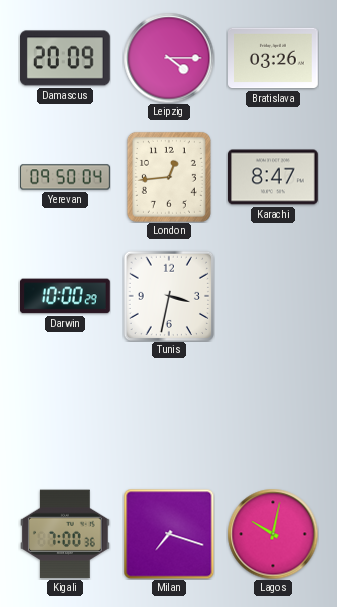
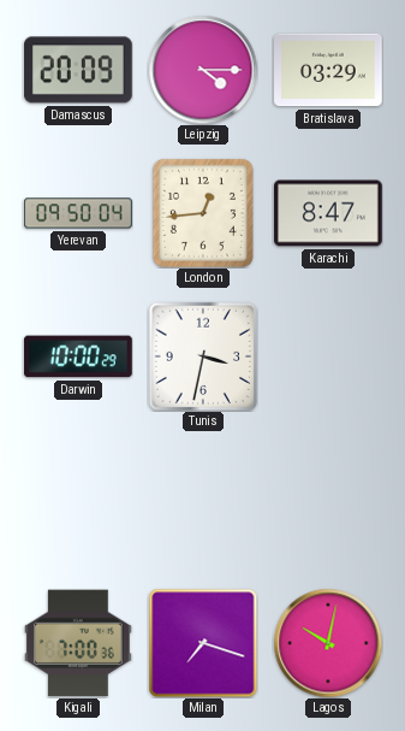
Bratislava: 03:26 -> 03:29 (329, 70)
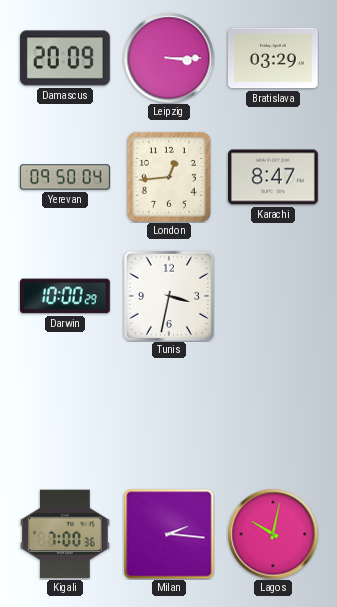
Leipzig: 4:15 -> 3:15 (169, 58)
Milan: 7:18 -> 2:16 (169, 534)
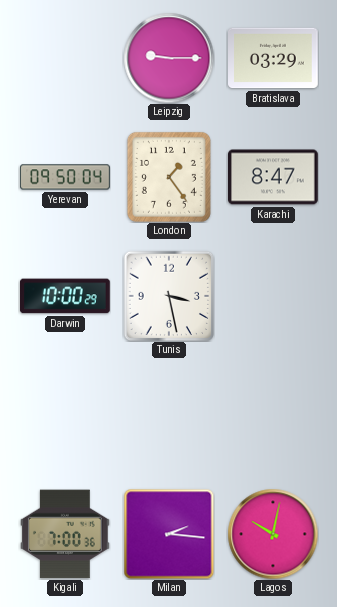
Damascus: 20:09 -> none (66, 58)
Leipzig: 3:15 -> 9:15 (169, 58)
London: 12:44 -> 1:24 (169, 177)
Tunis: 3:32 -> 3:28 (168, 295)
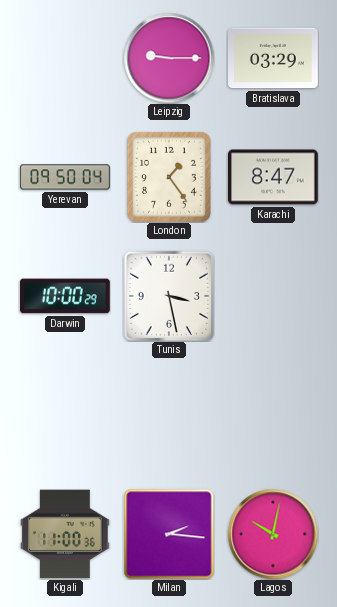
Kigali: 7:00 -> 11:00 (65, 534)
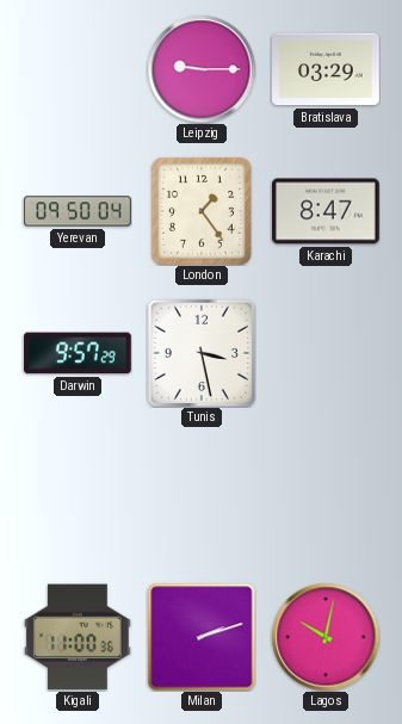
Darwin: 10:00 -> 9:57 (79, 353)
Milan: 2:16 -> 2:12 (202, 637)
